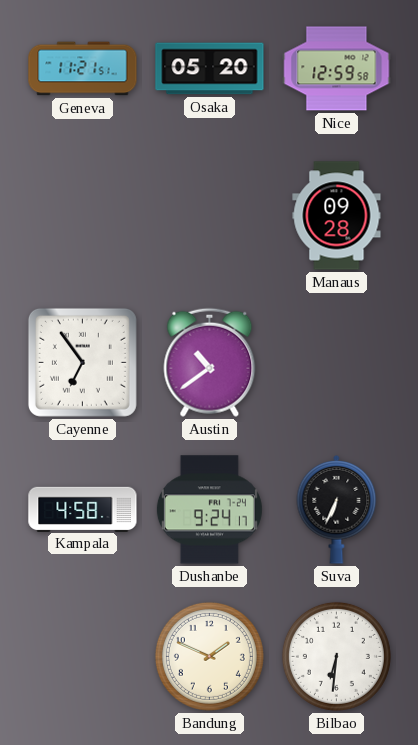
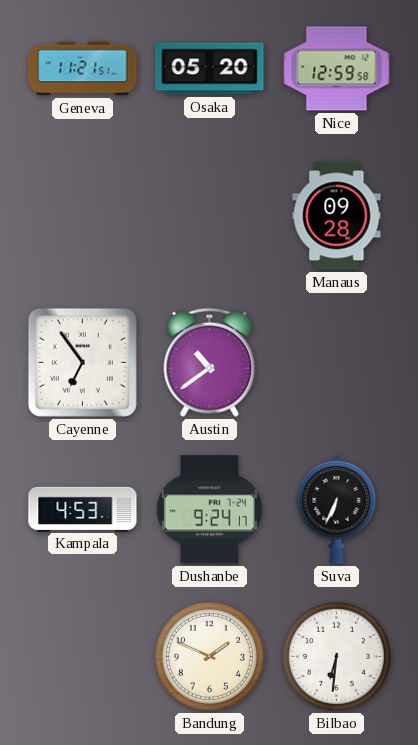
Kampala: 4:58 -> 4:53 (83, 509)
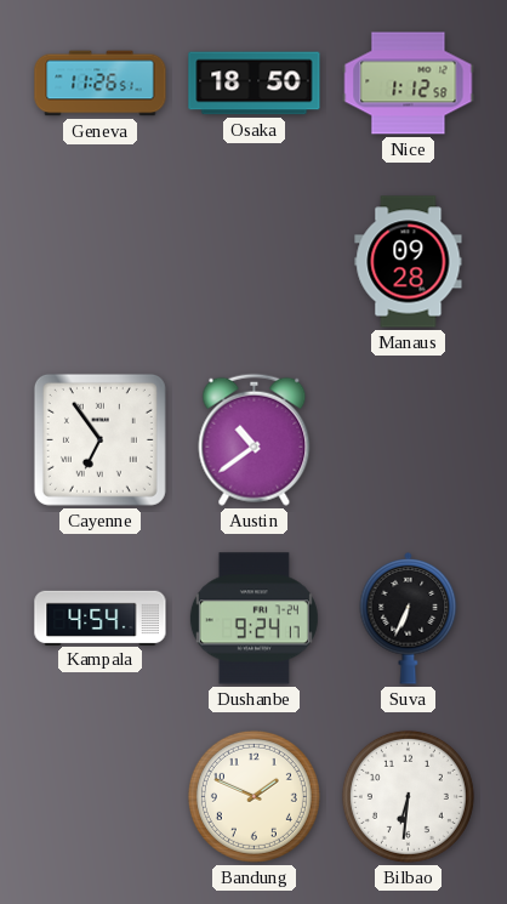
Geneva: 11:21 -> 11:26 (101, 84)
Osaka: 05:20 -> 18:50 (255, 84)
Nice: 12:59 -> 1:12 (409, 84)
Kampala: 4:53 -> 4:54 (101, 618)
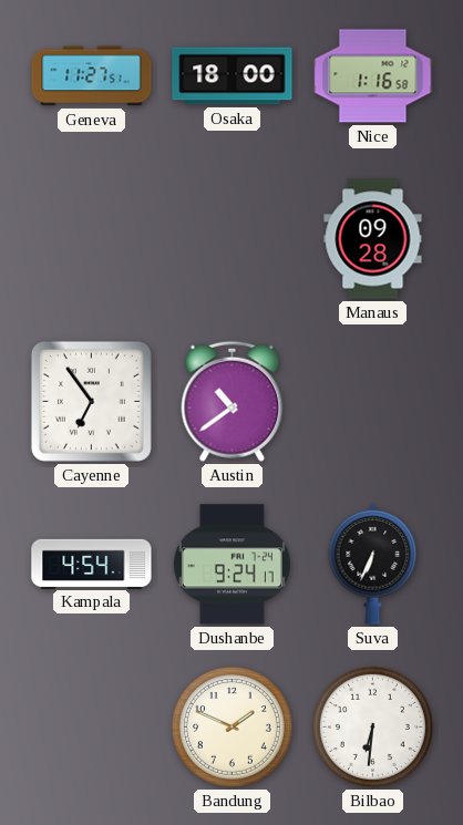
Geneva: 11:26 -> 11:27 (92, 76)
Osaka: 18:50 -> 18:00 (233, 76)
Nice: 1:12 -> 1:16 (373, 76)
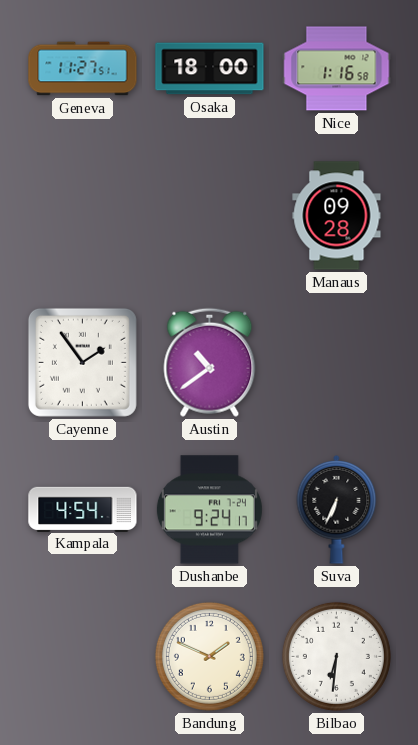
Cayenne: 6:54 -> 1:54 (82, 362)
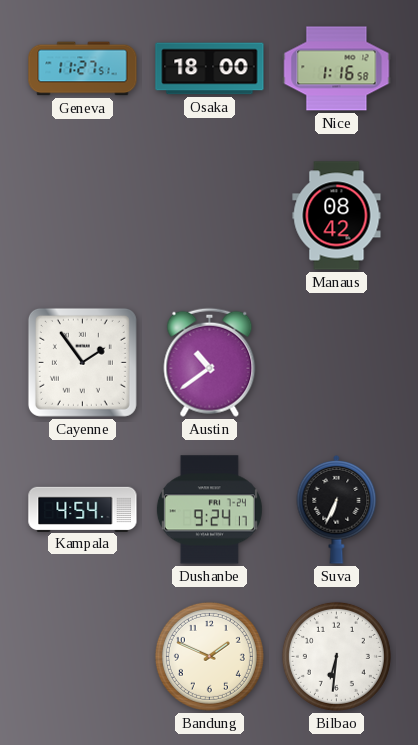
Manaus: 09:28 -> 08:42 (337, 216)
